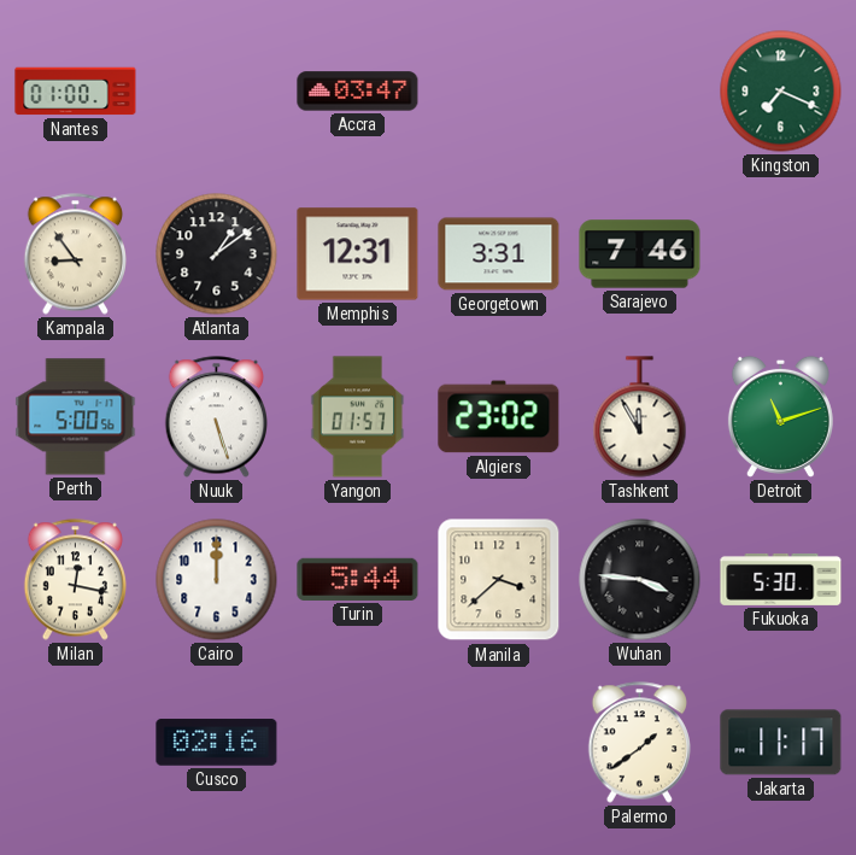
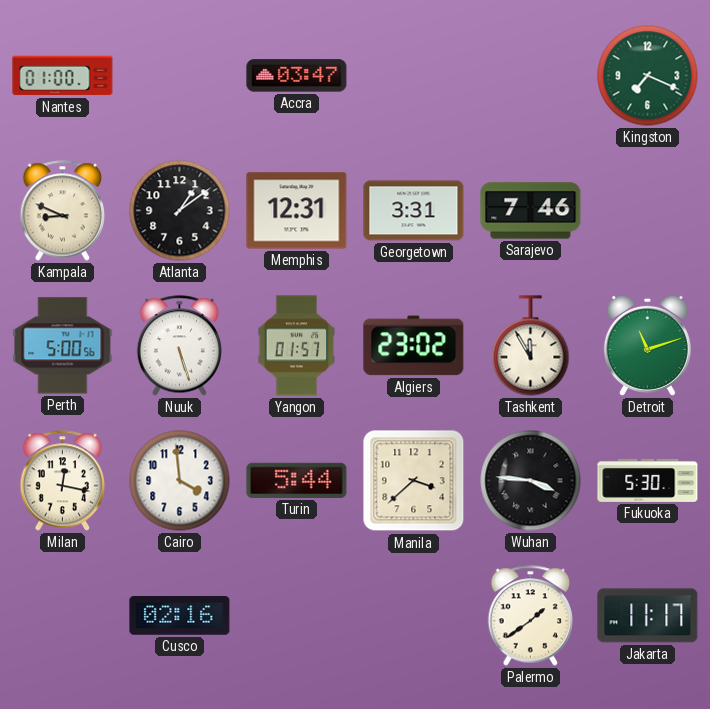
Kampala: 8:54 -> 8:49 (62, 211)
Cairo: 12:00 -> 3:59 (180, 481)
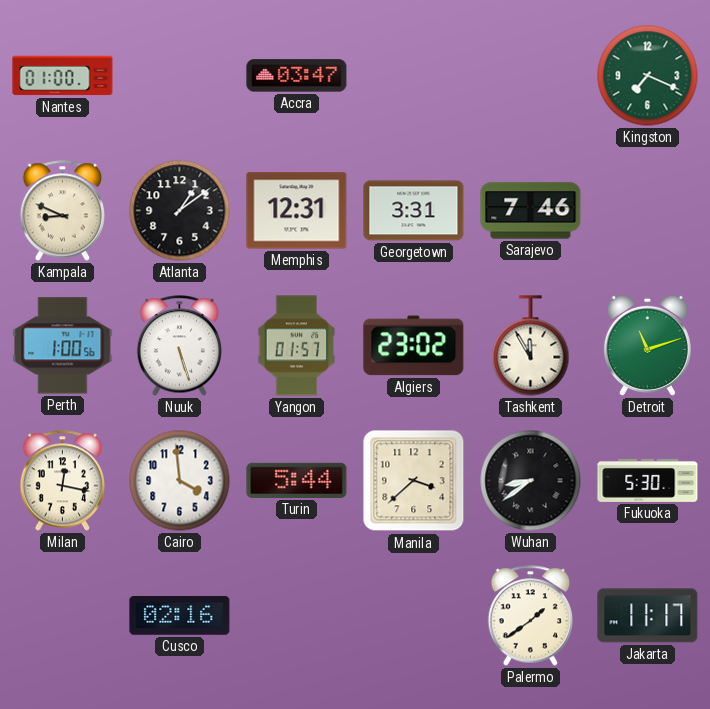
Perth: 5:00 -> 1:00 (63, 346)
Wuhan: 3:46 -> 8:39 (531, 481)
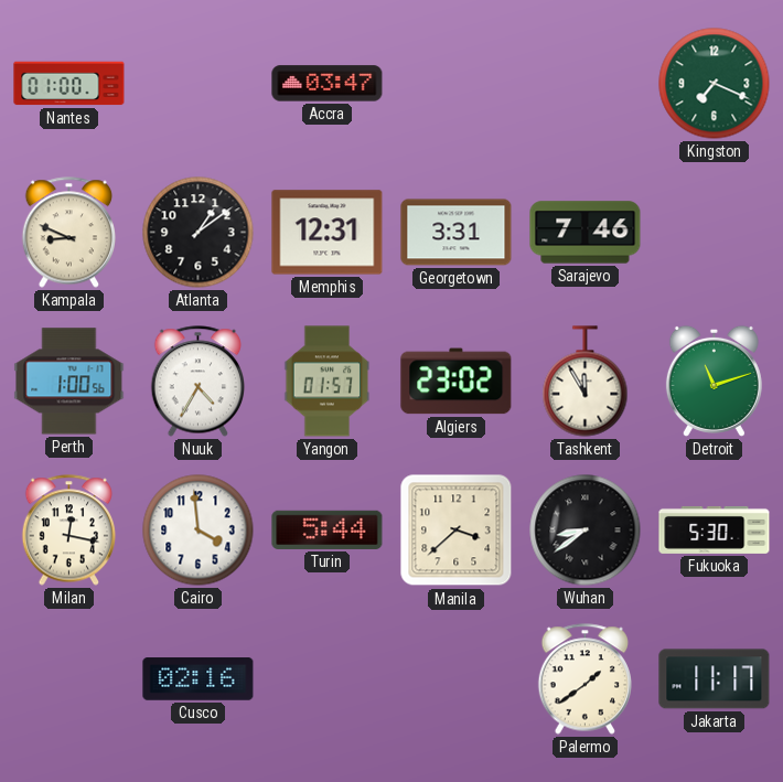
Nuuk: 5:27 -> 4:35 (197, 382)
